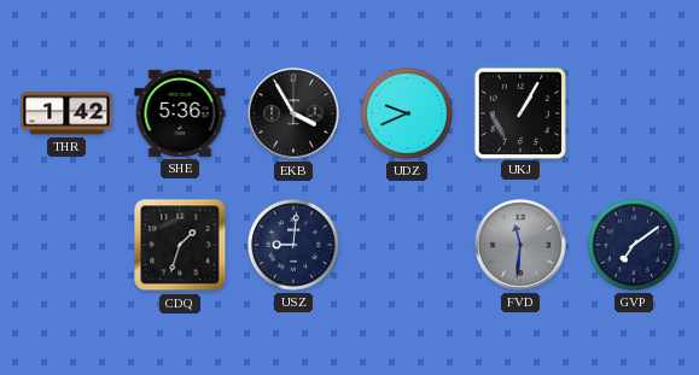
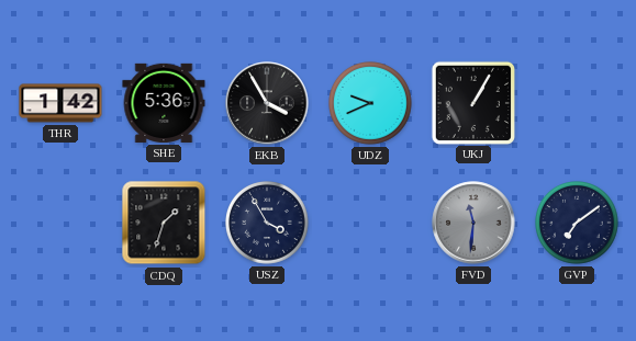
USZ: 9:01 -> 3:55 (268, 224)
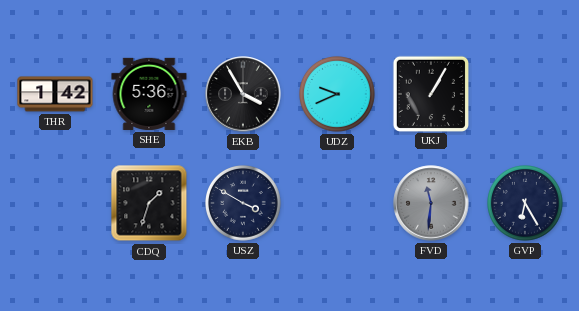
USZ: 3:55 -> 3:50 (244, 204)
GVP: 7:09 -> 6:25 (526, 204)
